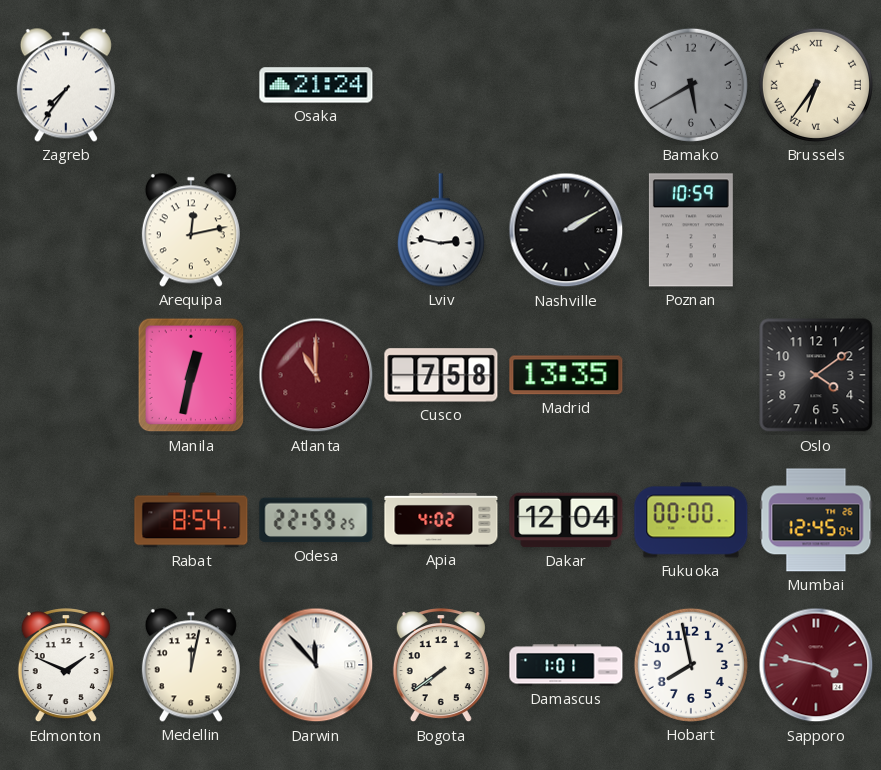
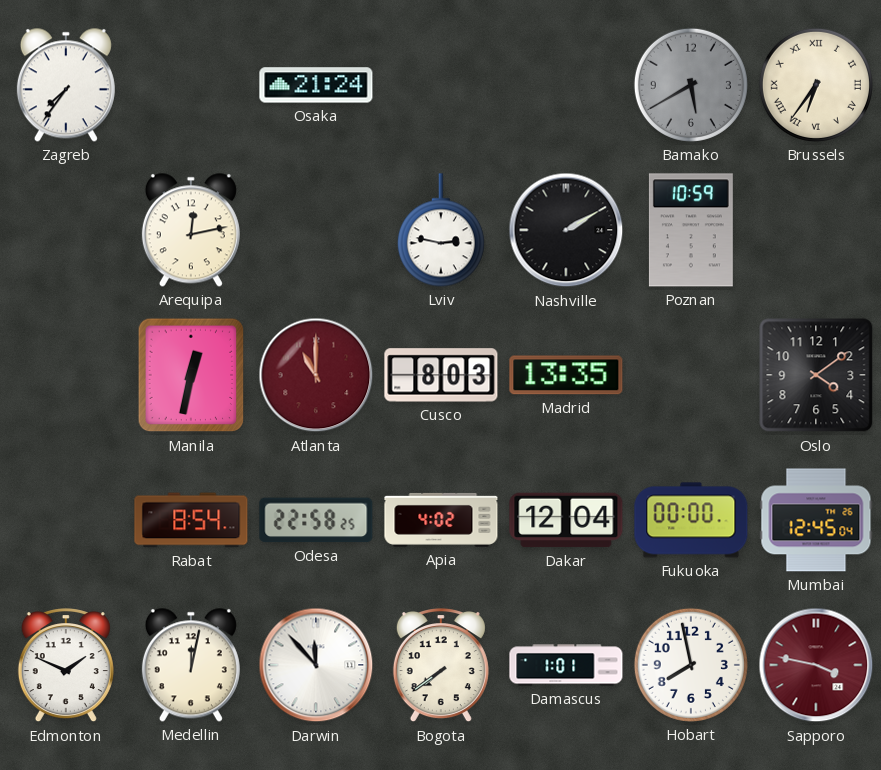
Cusco: 7:58 -> 8:03 (441, 375)
Odesa: 22:59 -> 22:58 (316, 520)
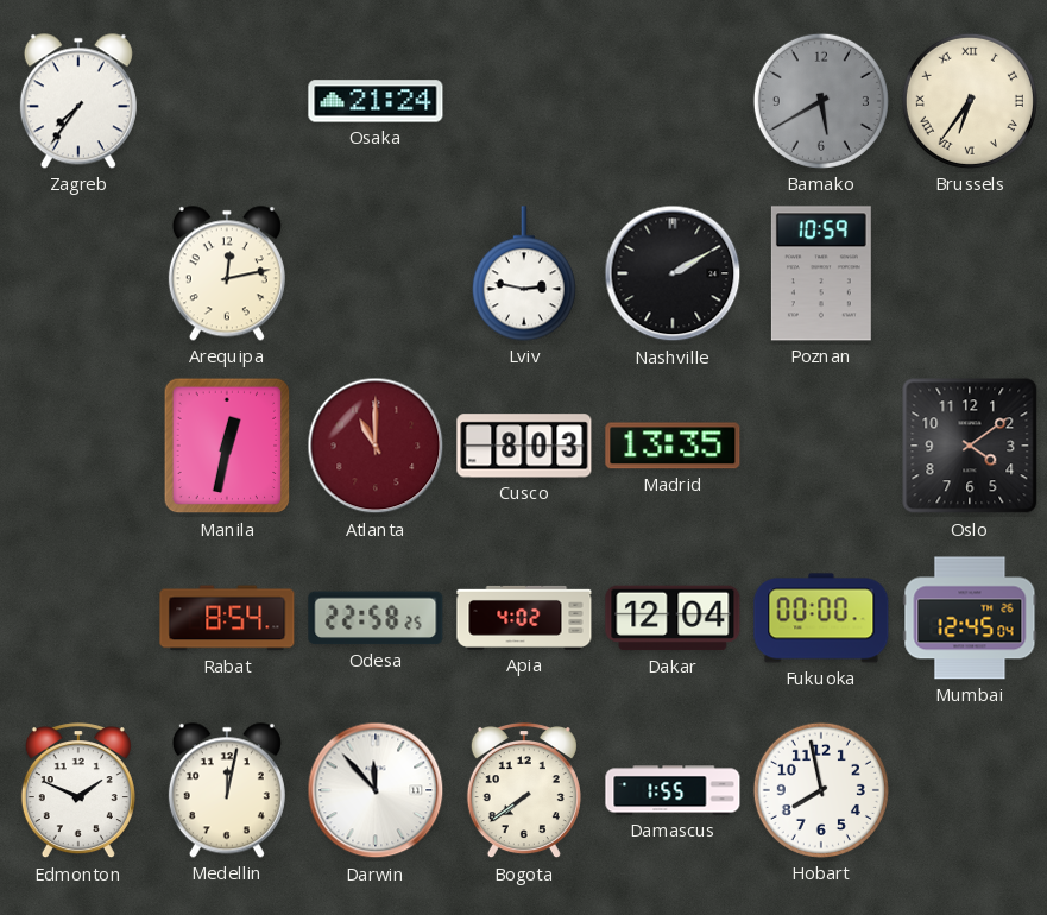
Damascus: 1:01 -> 1:55 (673, 790)
Sapporo: 3:47 -> none (816, 665)
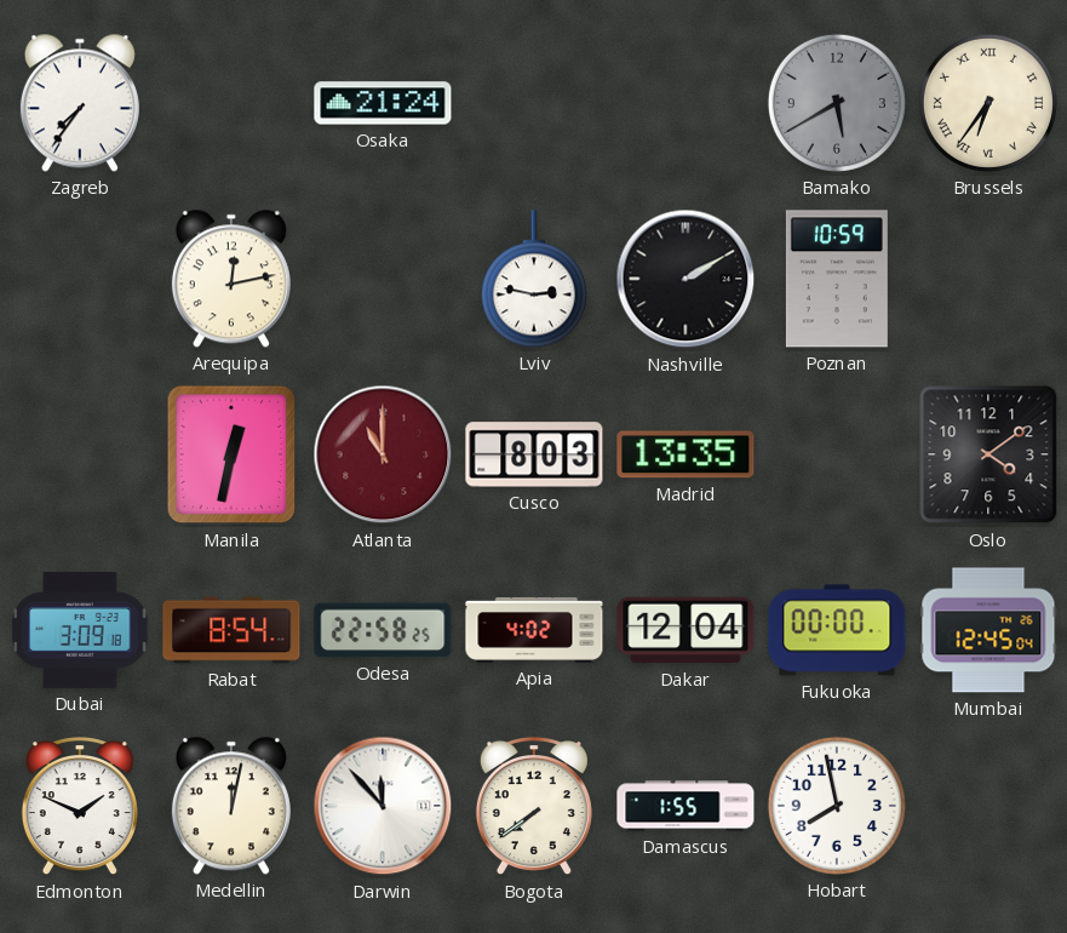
Dubai: none -> 3:09 (80, 630)
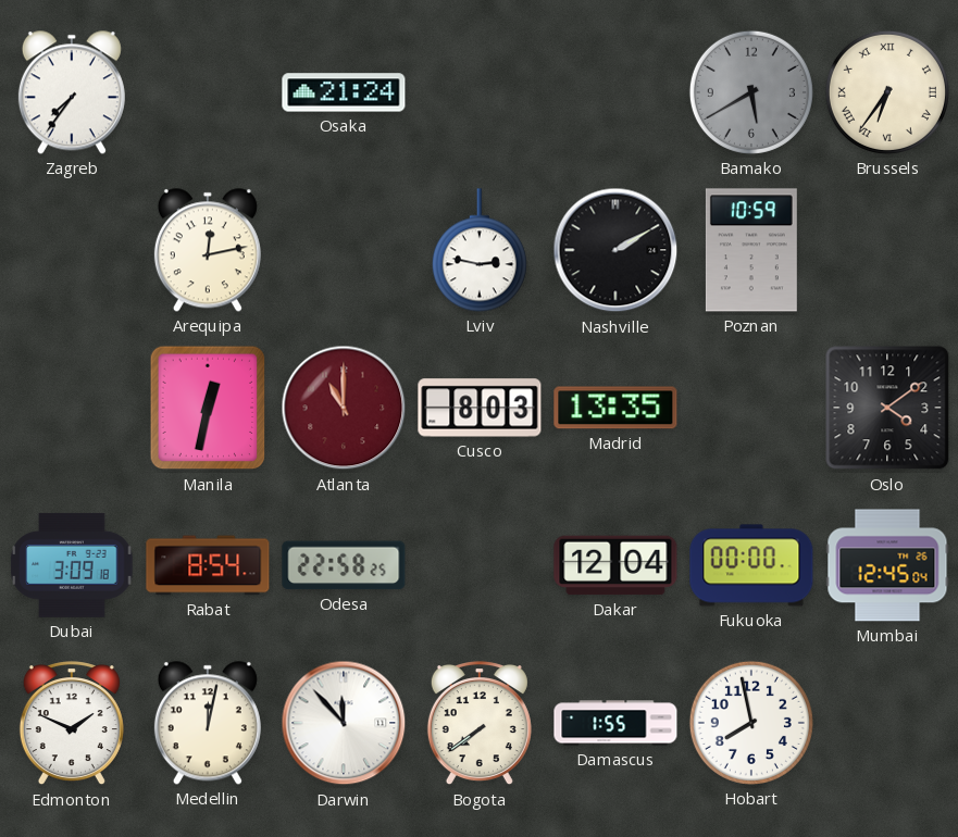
Apia: 4:02 -> none (534, 630)
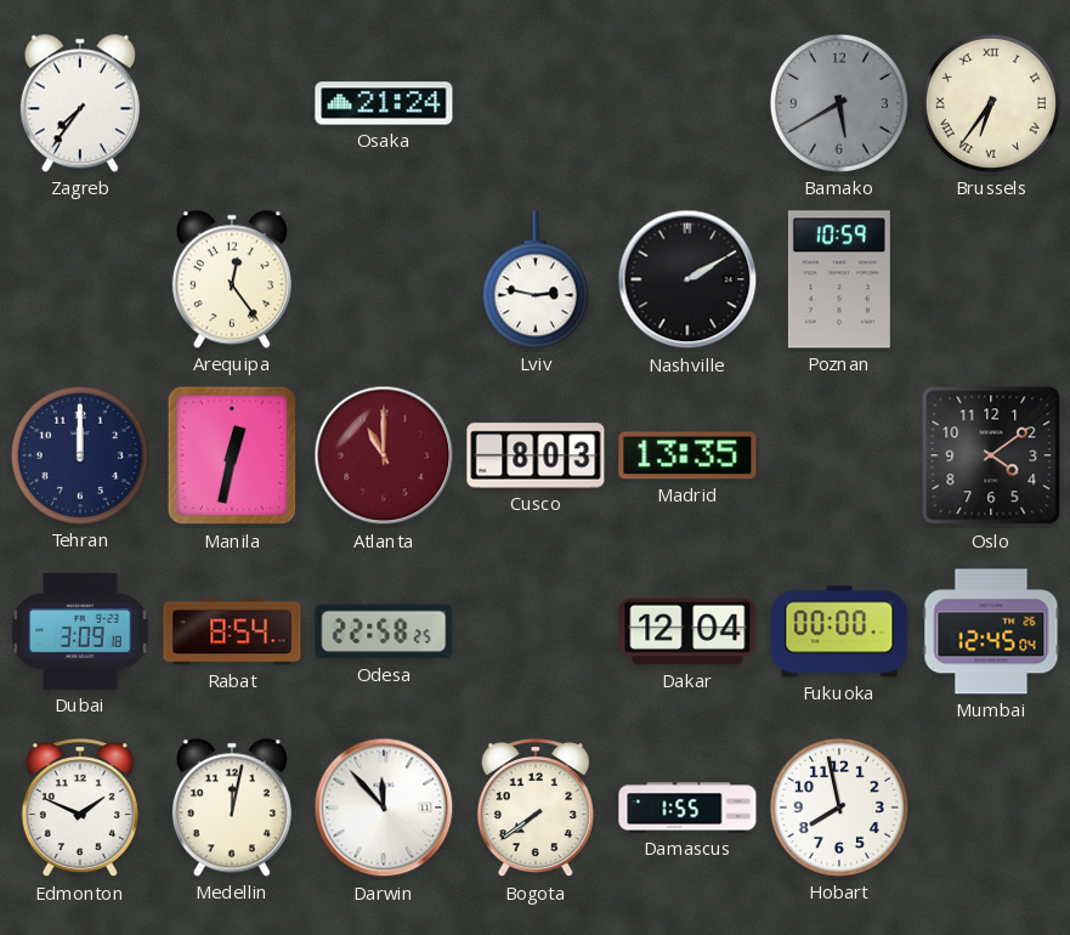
Arequipa: 12:13 -> 12:24 (232, 279)
Tehran: none -> 12:00 (80, 455)
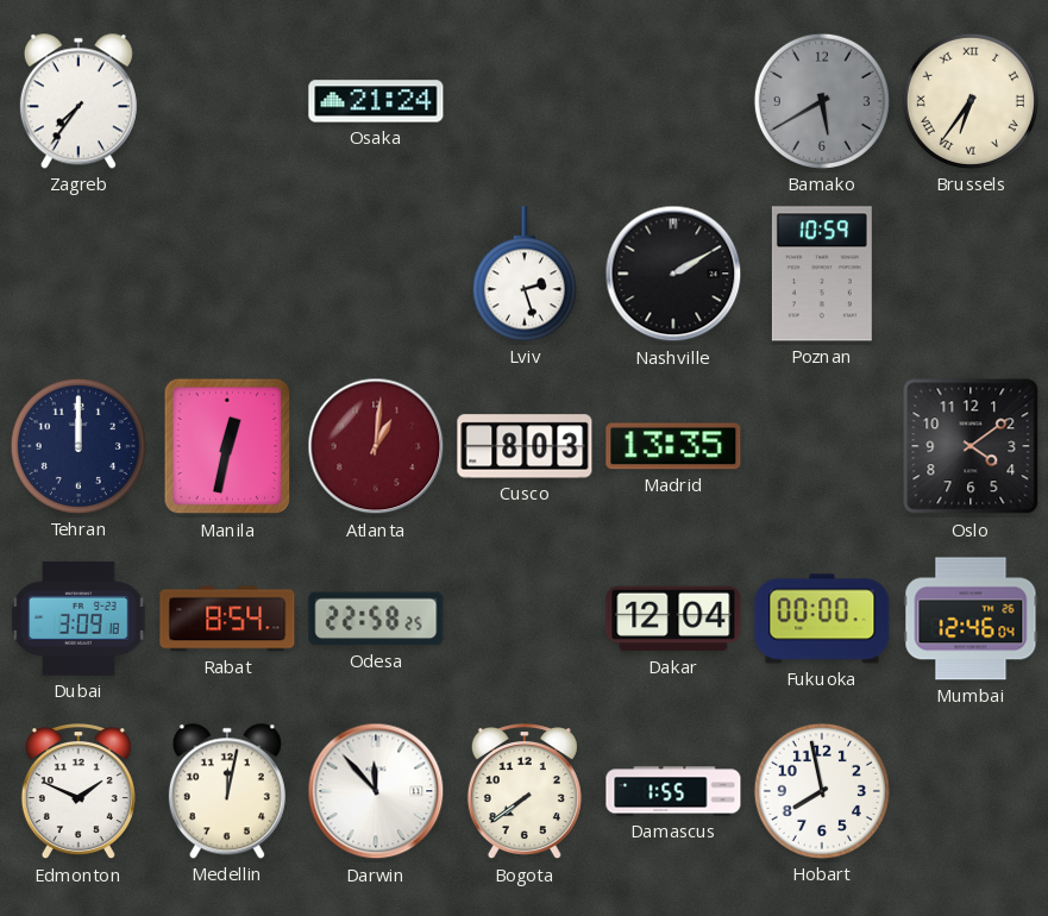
Arequipa: 12:24 -> none (232, 279)
Lviv: 2:47 -> 2:27 (525, 274)
Atlanta: 11:00 -> 1:01 (376, 446)
Mumbai: 12:45 -> 12:46 (971, 619)
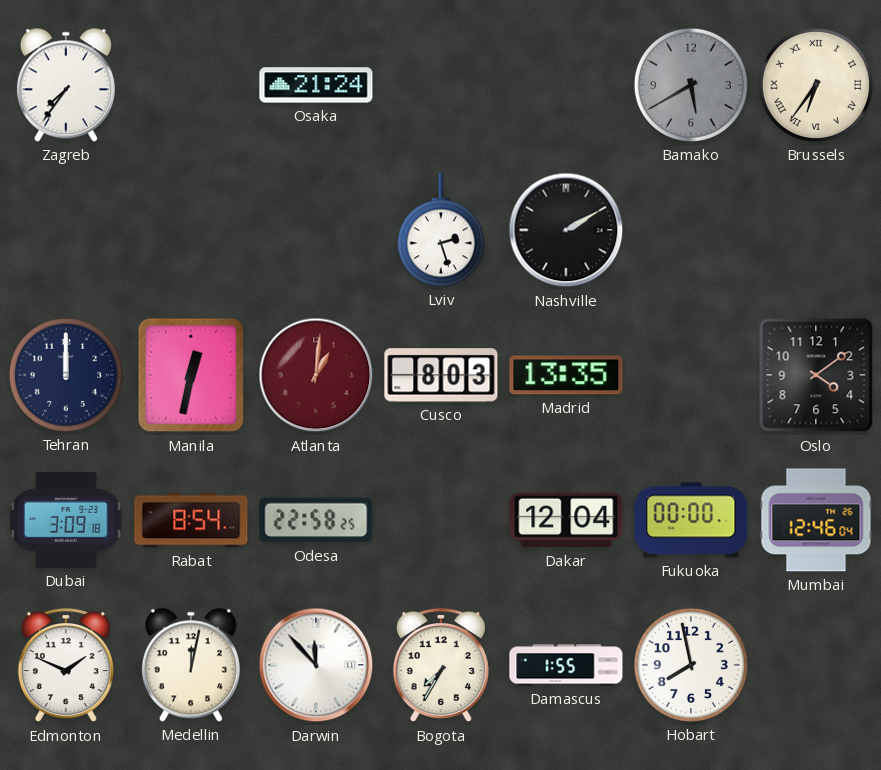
Poznan: 10:59 -> none (822, 274)
Bogota: 7:39 -> 7:35 (441, 666)
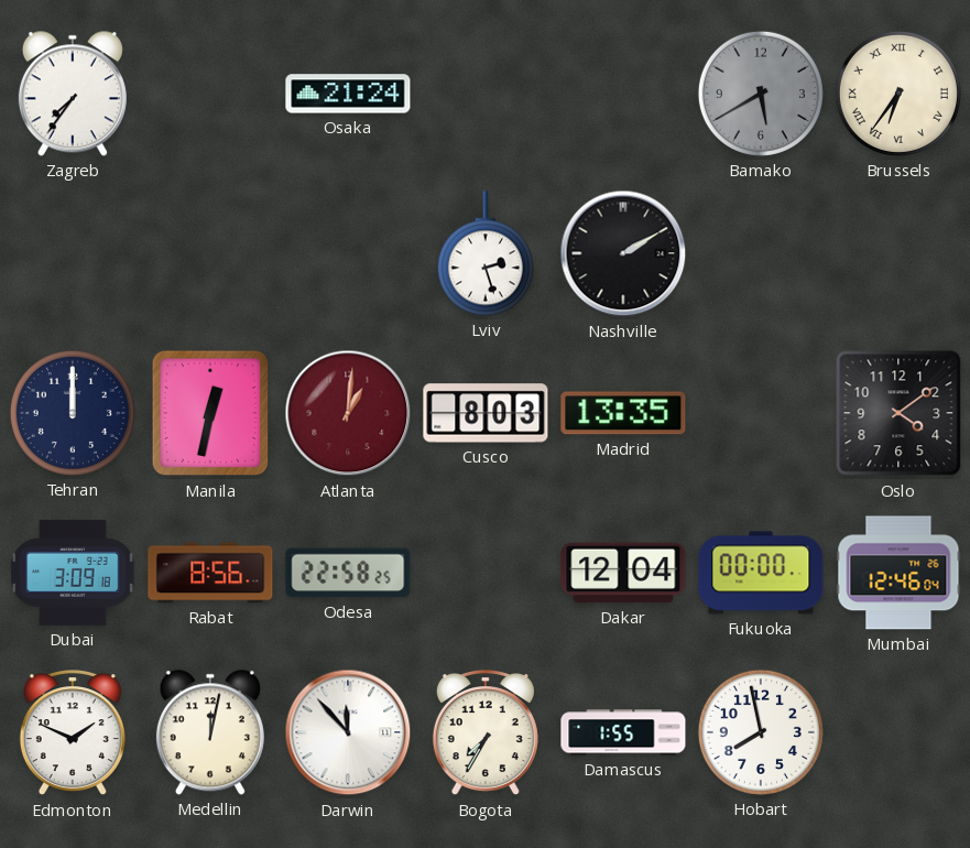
Rabat: 8:54 -> 8:56 (210, 573)
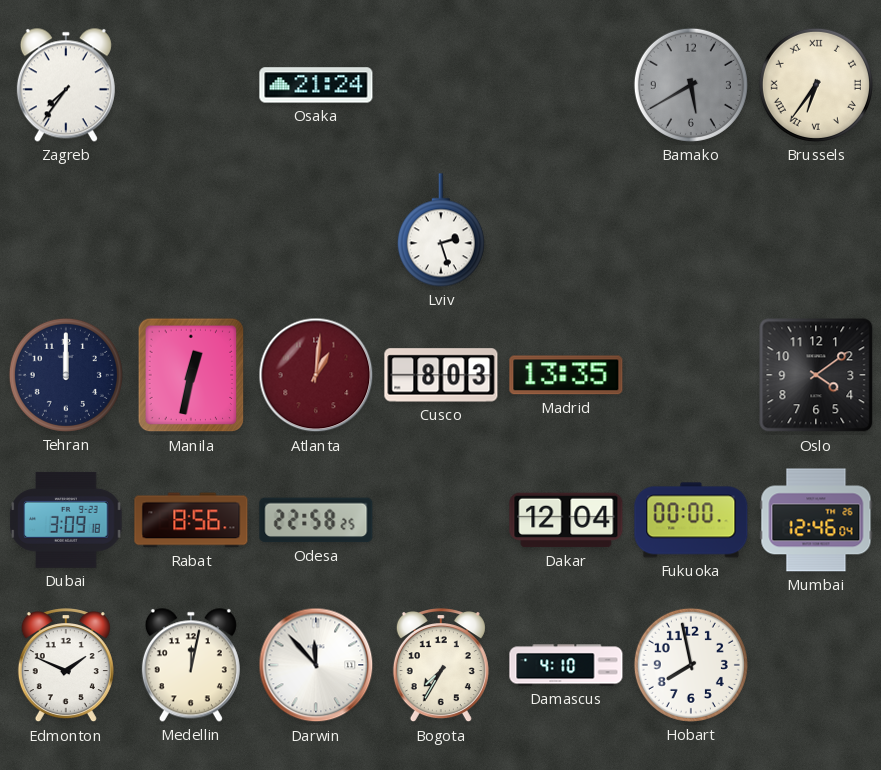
Nashville: 2:10 -> none (623, 253)
Damascus: 1:55 -> 4:10 (566, 665)
